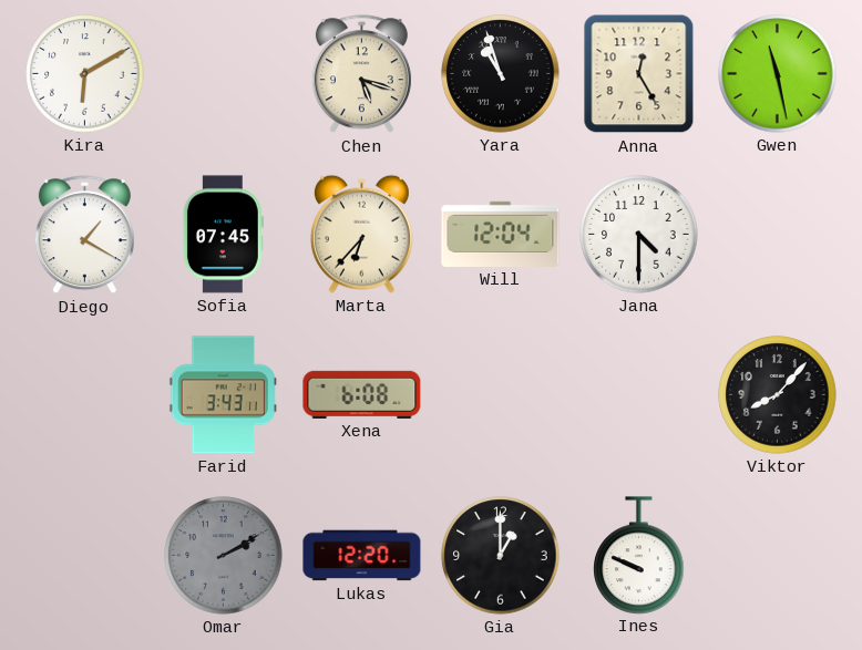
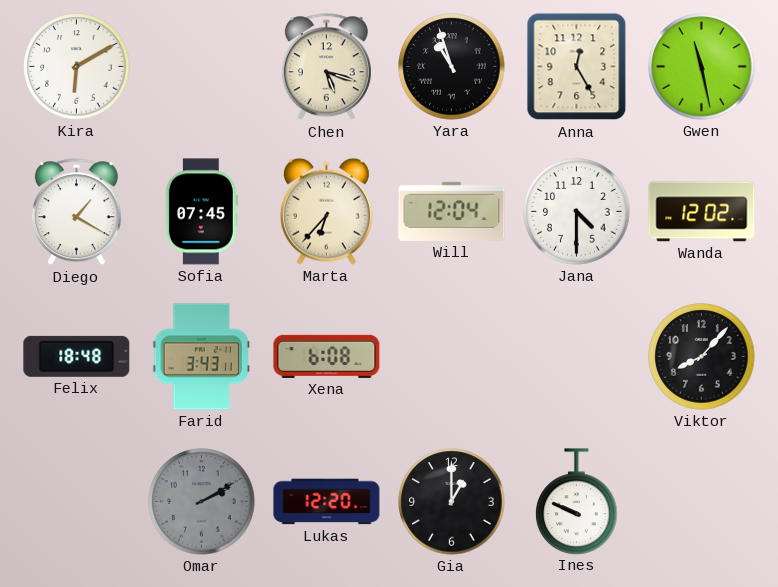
Wanda: none -> 12:02 (702, 212)
Felix: none -> 18:48 (77, 356)
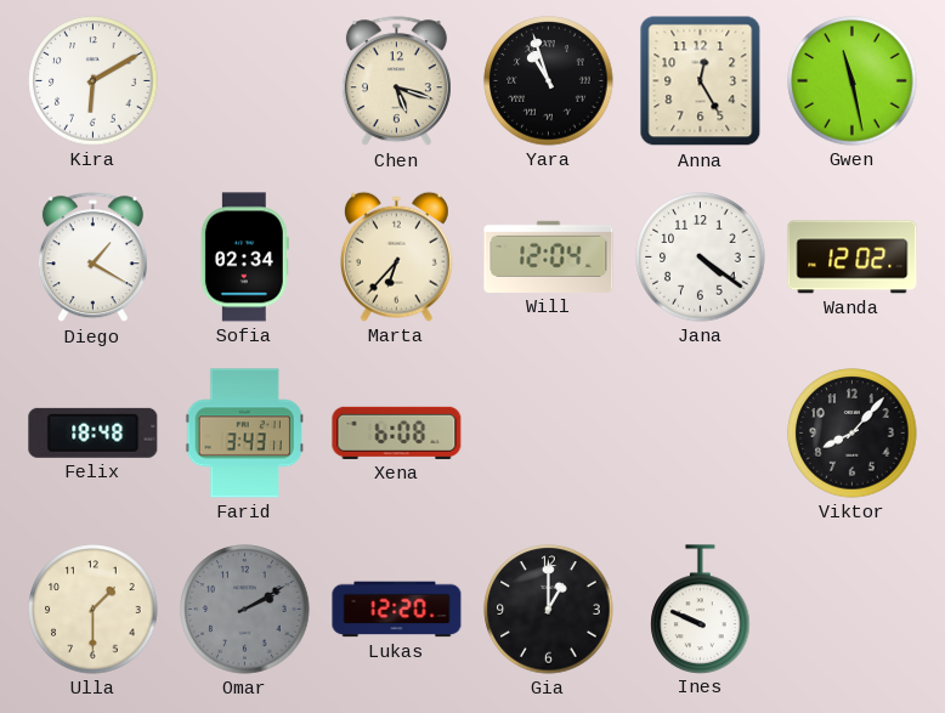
Sofia: 07:45 -> 02:34 (244, 258)
Jana: 4:30 -> 4:21 (701, 258)
Ulla: none -> 1:30 (94, 610)
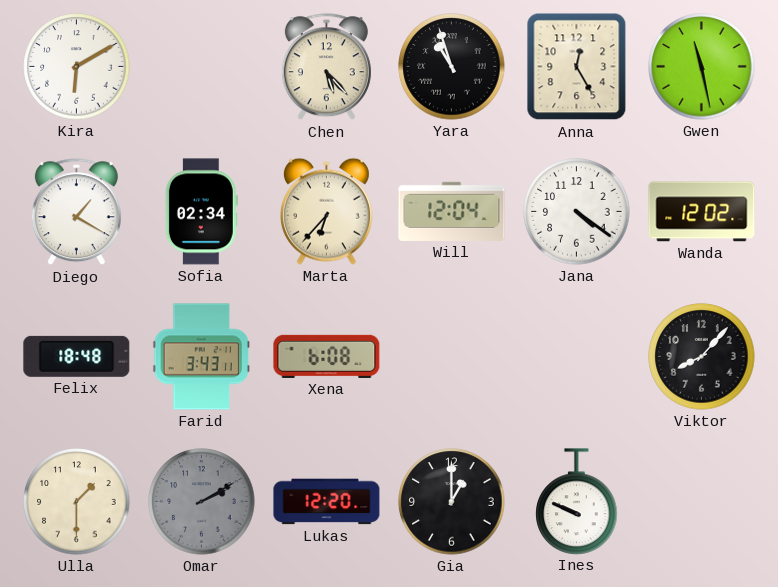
Chen: 5:18 -> 5:23 (326, 67)
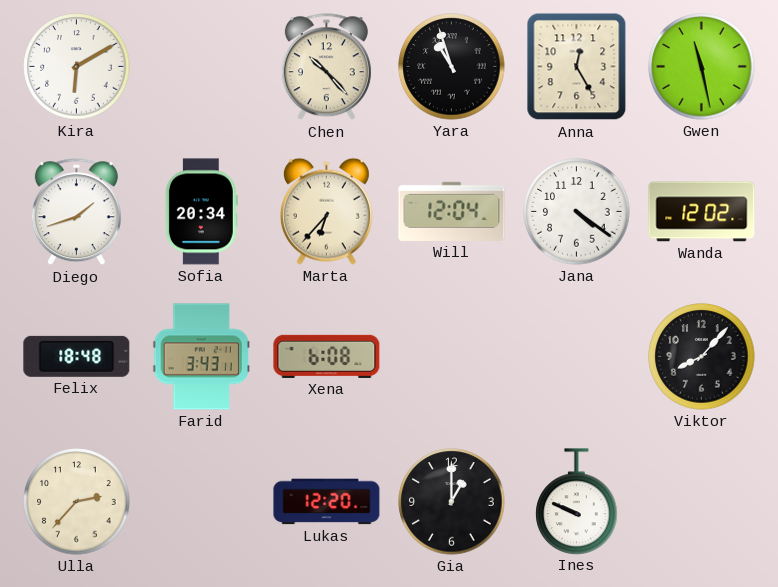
Chen: 5:23 -> 10:23 (326, 67)
Diego: 1:20 -> 1:42 (76, 212)
Sofia: 02:34 -> 20:34 (201, 212)
Ulla: 1:30 -> 2:37 (77, 502)
Omar: 2:10 -> none (202, 502)
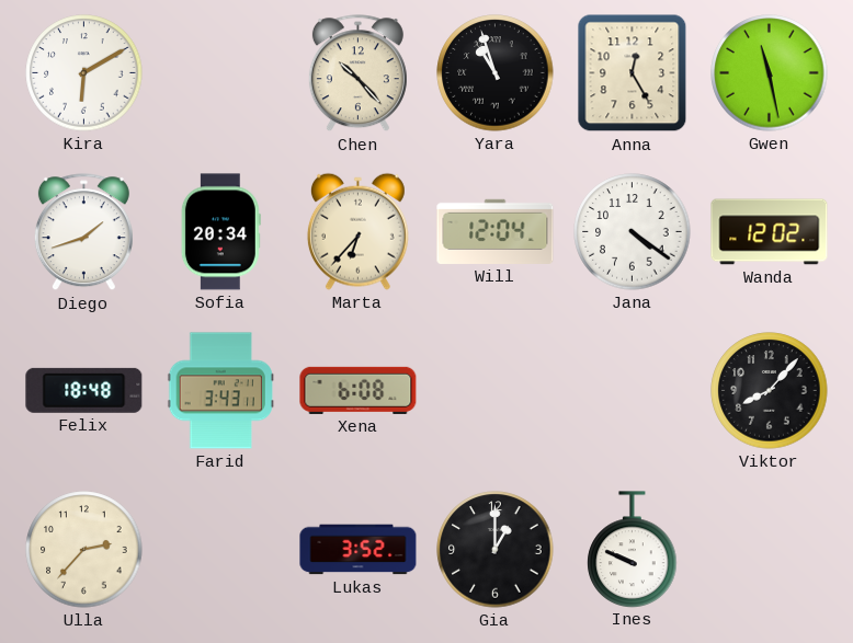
Lukas: 12:20 -> 3:52 (359, 550)
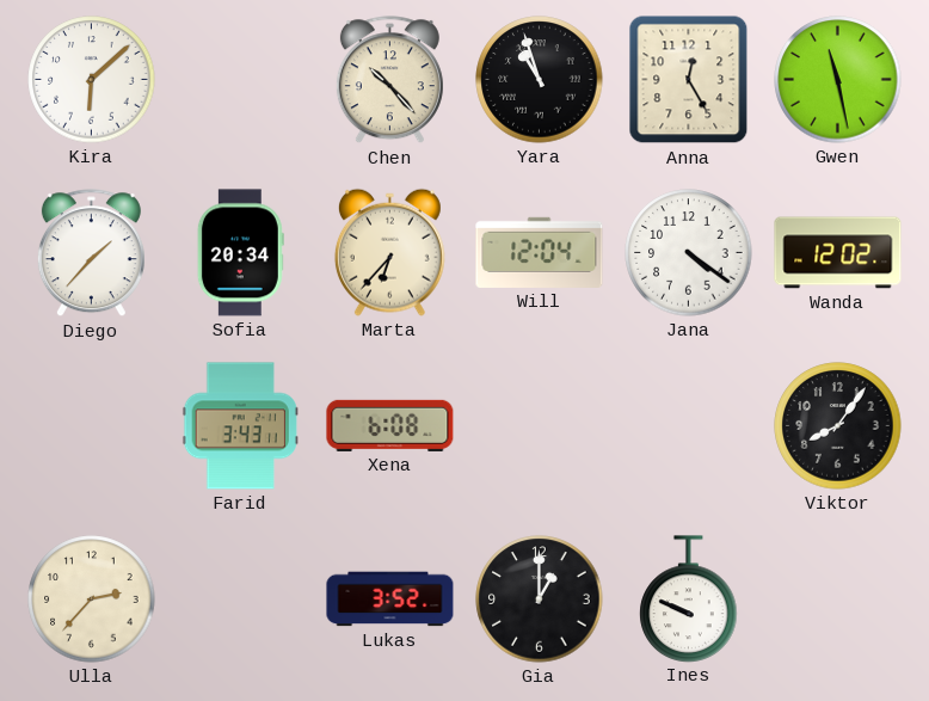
Kira: 6:10 -> 6:08 (92, 80)
Diego: 1:42 -> 1:37 (91, 253)
Felix: 18:48 -> none (84, 390)
Viktor: 8:07 -> 8:06 (838, 426)
